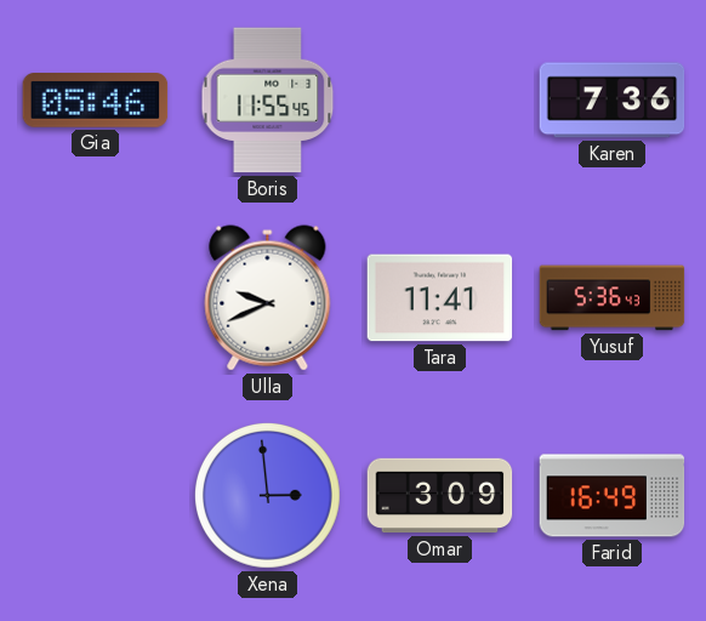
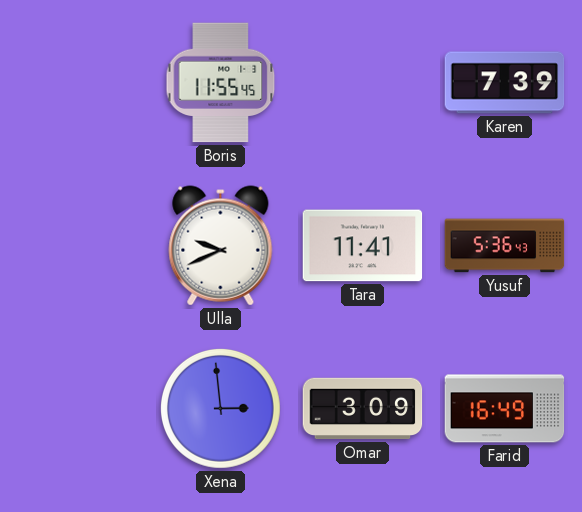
Gia: 05:46 -> none (96, 101)
Karen: 7:36 -> 7:39 (505, 83)
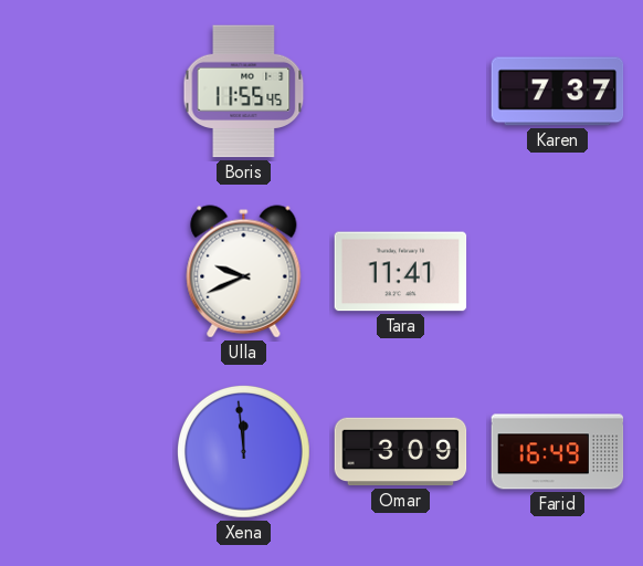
Karen: 7:39 -> 7:37 (558, 92)
Yusuf: 5:36 -> none (505, 246)
Xena: 2:59 -> 11:59 (243, 451)
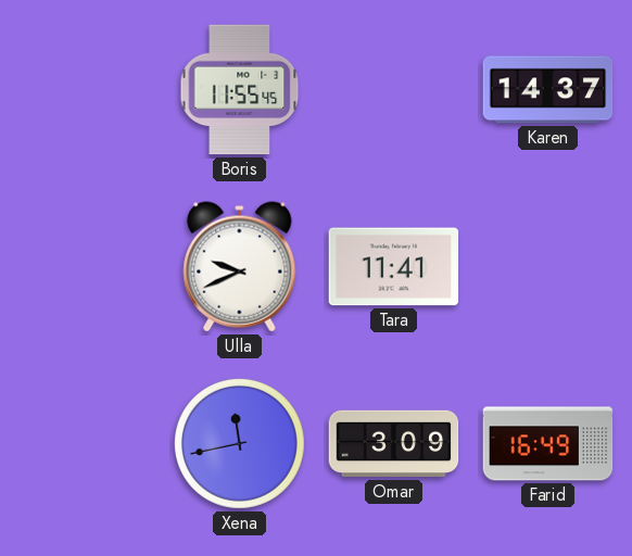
Karen: 7:37 -> 14:37 (548, 90)
Xena: 11:59 -> 11:43 (239, 443)
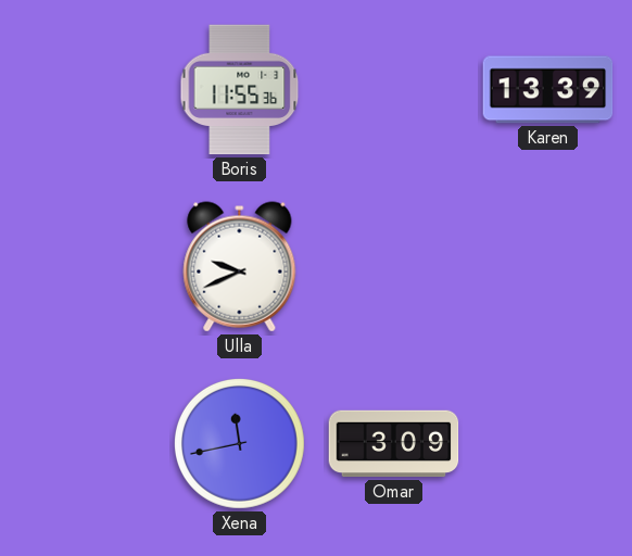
Boris: 11:55:45 -> 11:55:36 (240, 90)
Karen: 14:37 -> 13:39 (548, 90)
Tara: 11:41 -> none (394, 267)
Farid: 16:49 -> none (548, 444)
